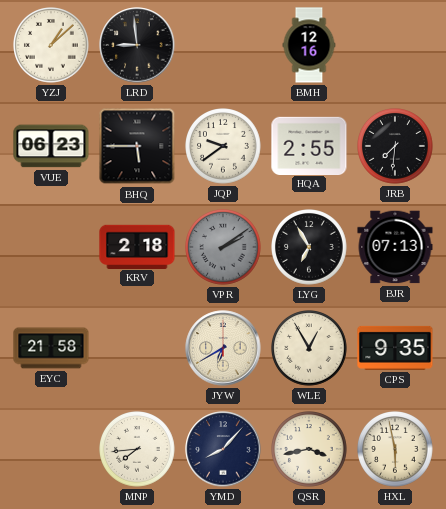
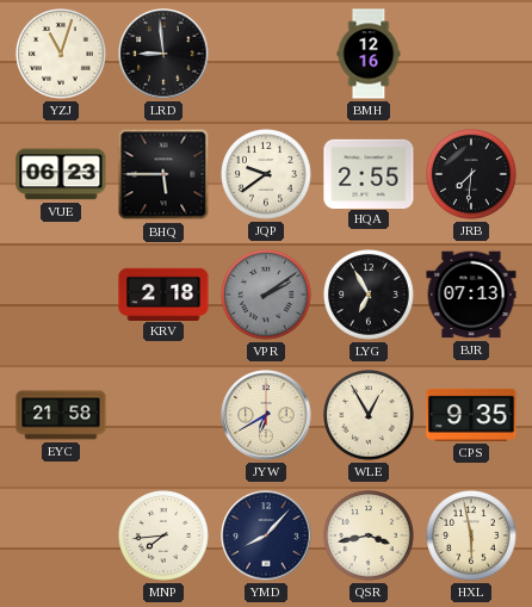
YZJ: 1:08 -> 11:03 (62, 55)
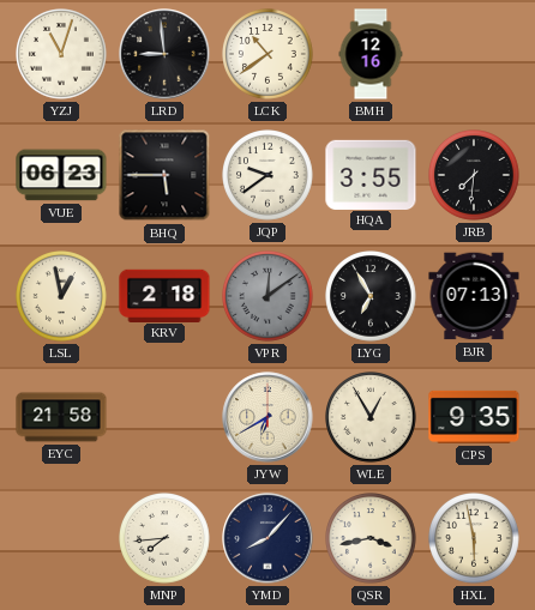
LCK: none -> 10:39 (269, 55)
HQA: 2:55 -> 3:55 (371, 174)
LSL: none -> 12:58 (62, 297)
VPR: 2:09 -> 12:09 (269, 297)
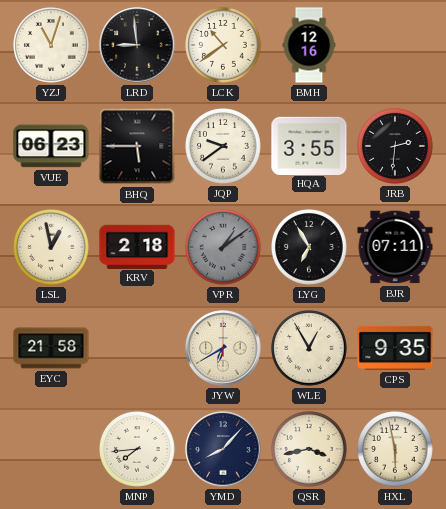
JRB: 7:31 -> 2:31 (396, 147)
VPR: 12:09 -> 1:09 (224, 248)
BJR: 07:13 -> 07:11 (395, 247)
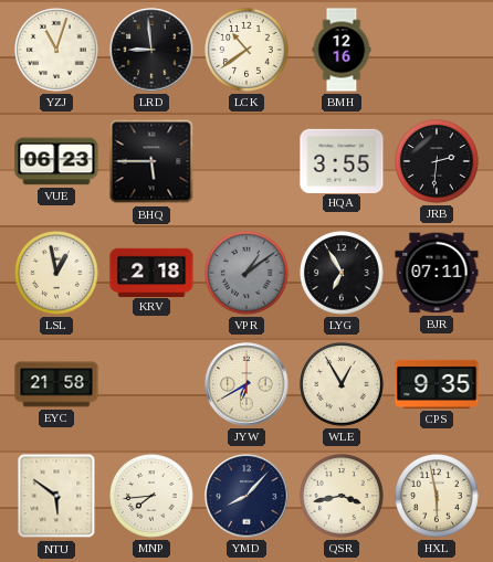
JQP: 9:39 -> none (224, 147)
NTU: none -> 5:51 (56, 496)
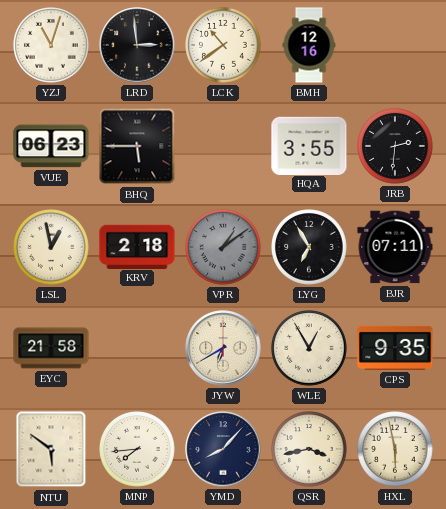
LRD: 8:59 -> 2:59 (137, 45)
